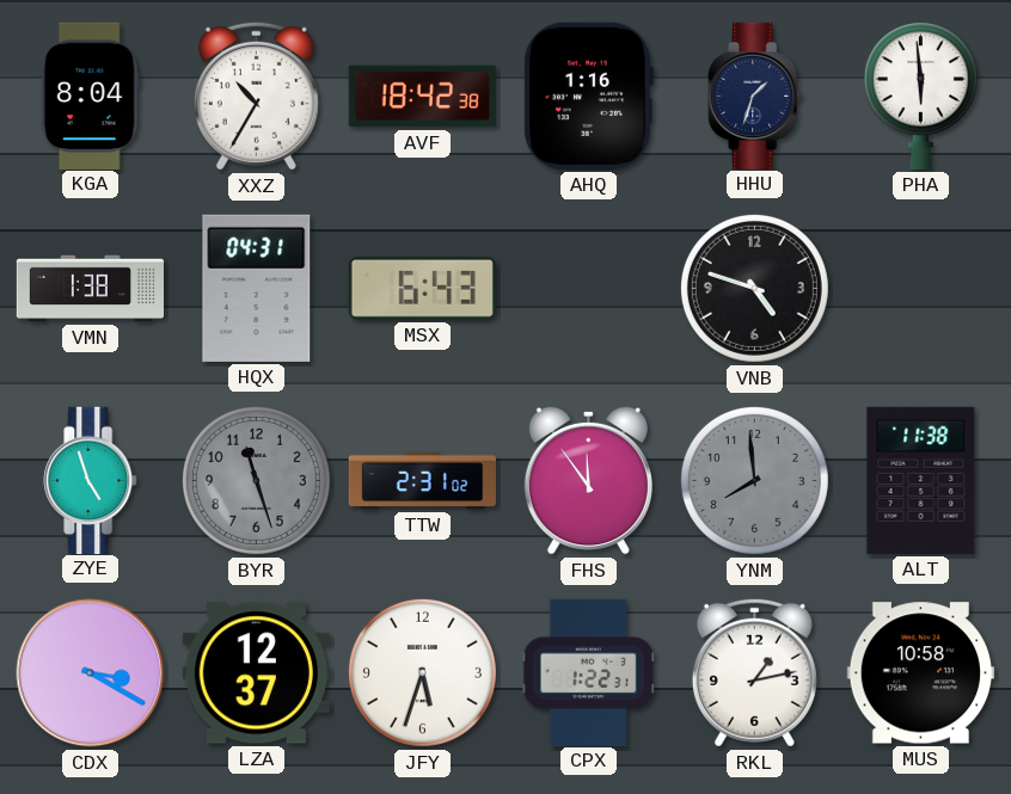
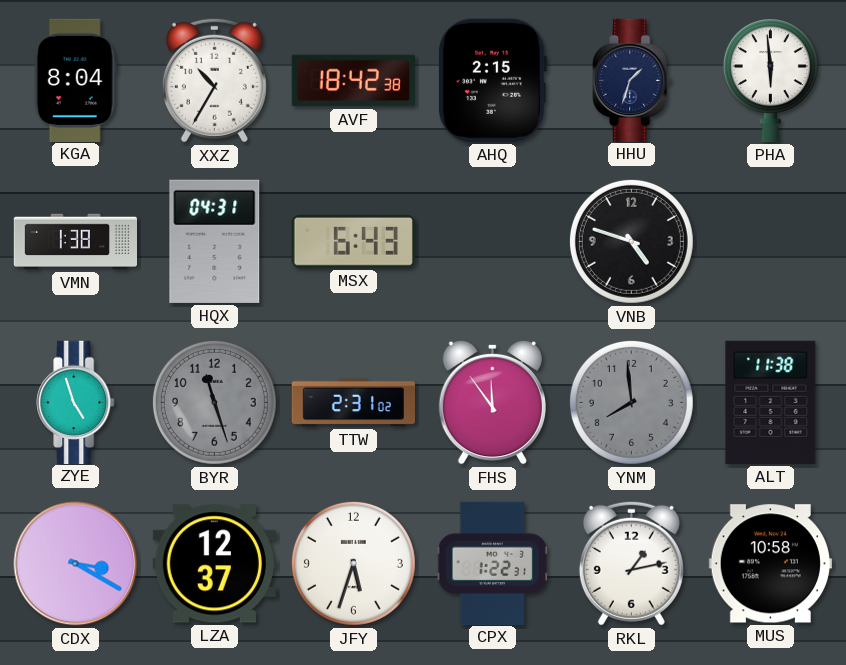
AHQ: 1:16 -> 2:15 (492, 80)
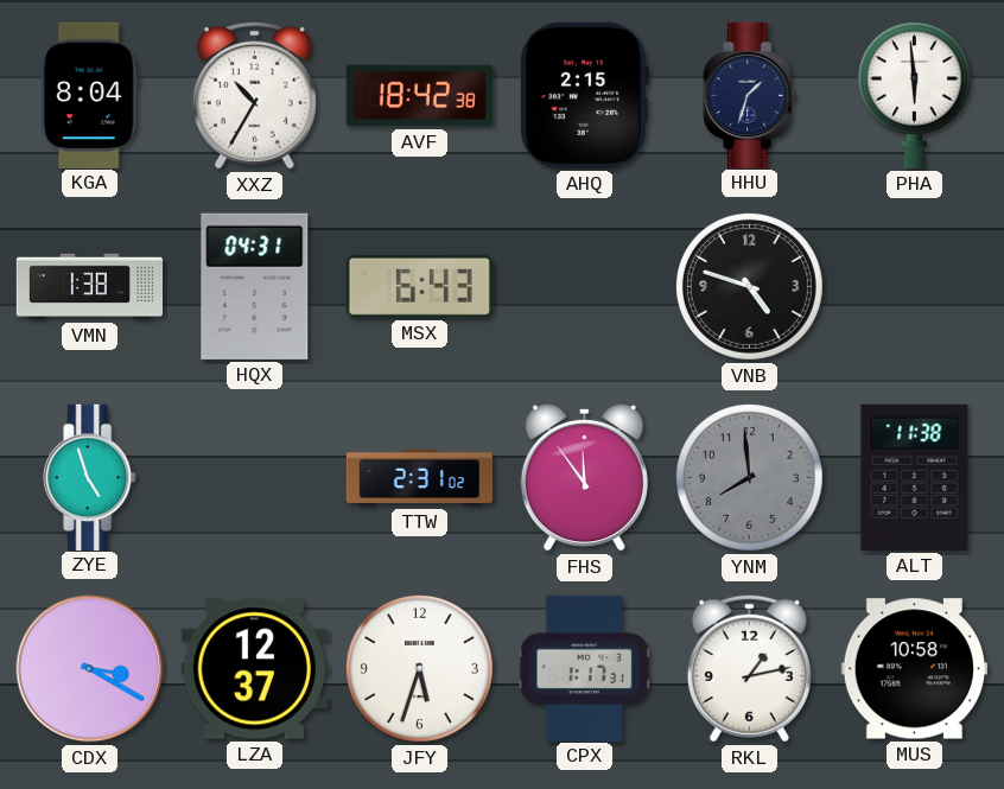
BYR: 11:27 -> none (214, 402)
CPX: 1:22 -> 1:17 (585, 668)
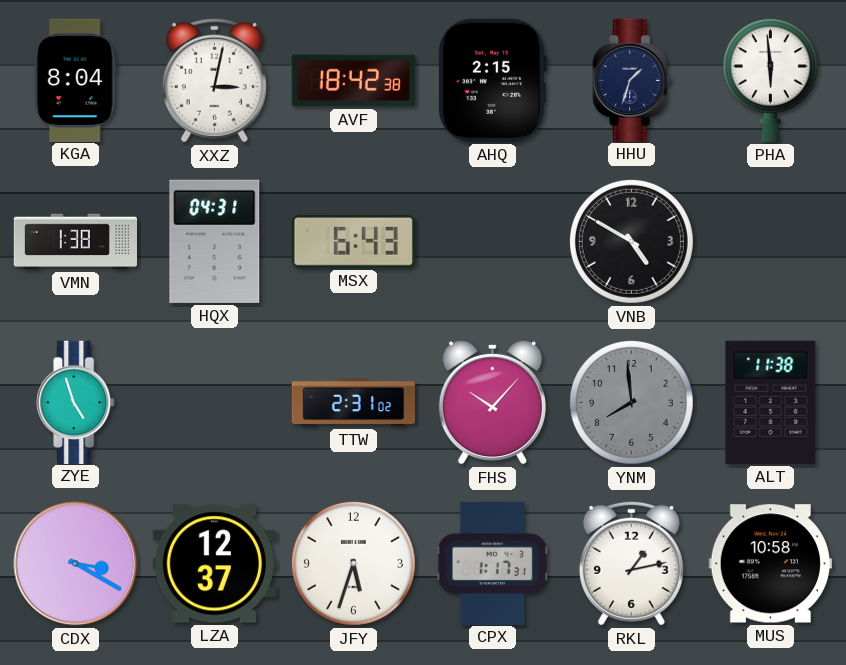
XXZ: 10:35 -> 3:02 (214, 80)
VNB: 4:48 -> 4:50 (631, 241)
FHS: 11:54 -> 10:07 (492, 402)
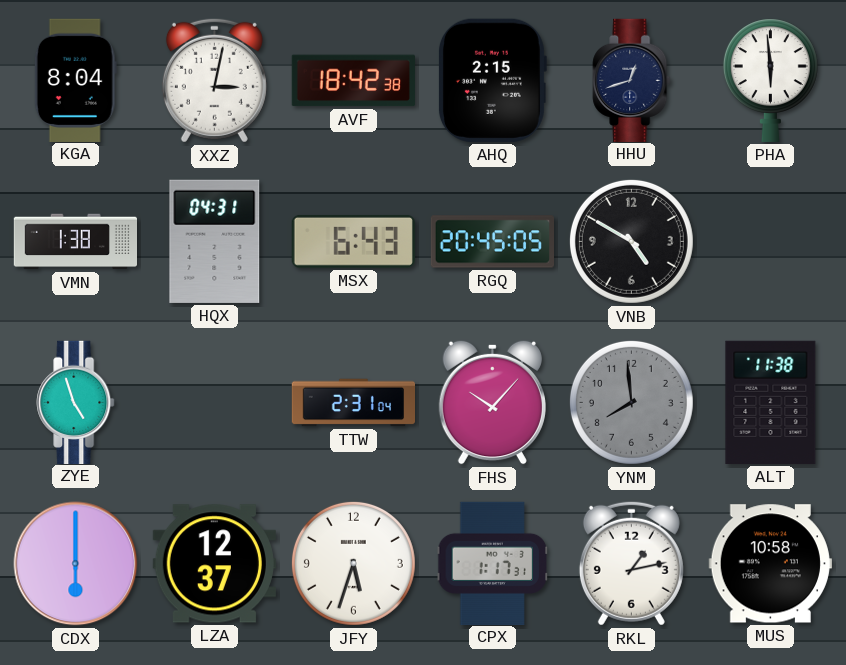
HHU: 1:33 -> 12:42 (632, 80)
RGQ: none -> 20:45 (492, 242)
TTW: 2:31:02 -> 2:31:04 (353, 403)
CDX: 3:20 -> 6:00 (76, 564)
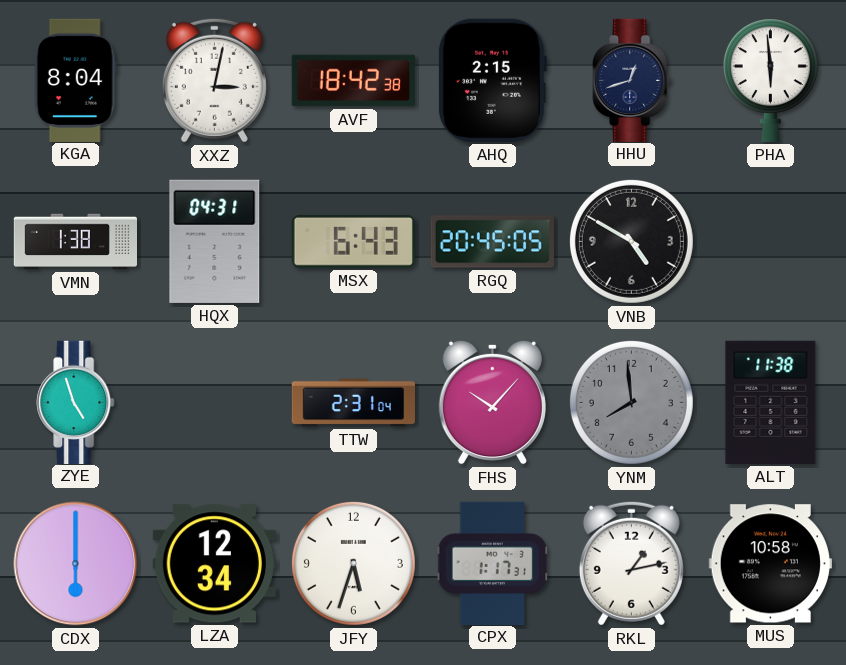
LZA: 12:37 -> 12:34 (214, 564)
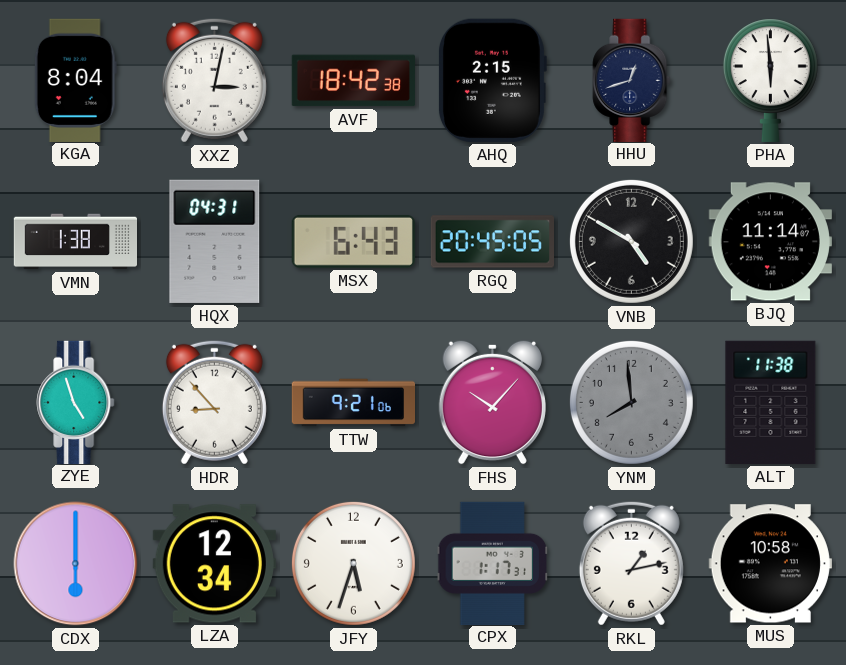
BJQ: none -> 11:14 (770, 242)
HDR: none -> 8:53 (214, 402)
TTW: 2:31 -> 9:21 (353, 403)
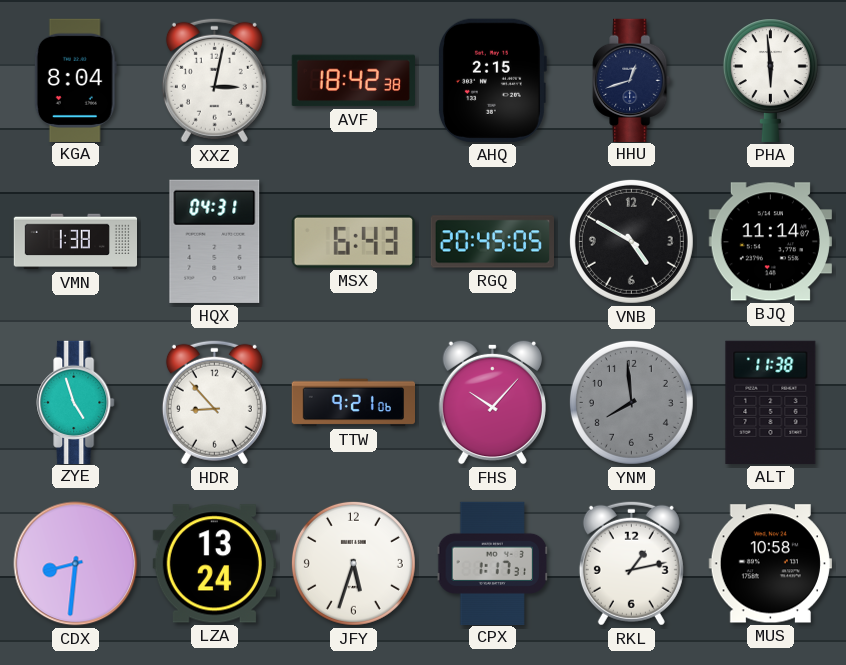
CDX: 6:00 -> 8:31 (76, 564)
LZA: 12:34 -> 13:24 (214, 564)
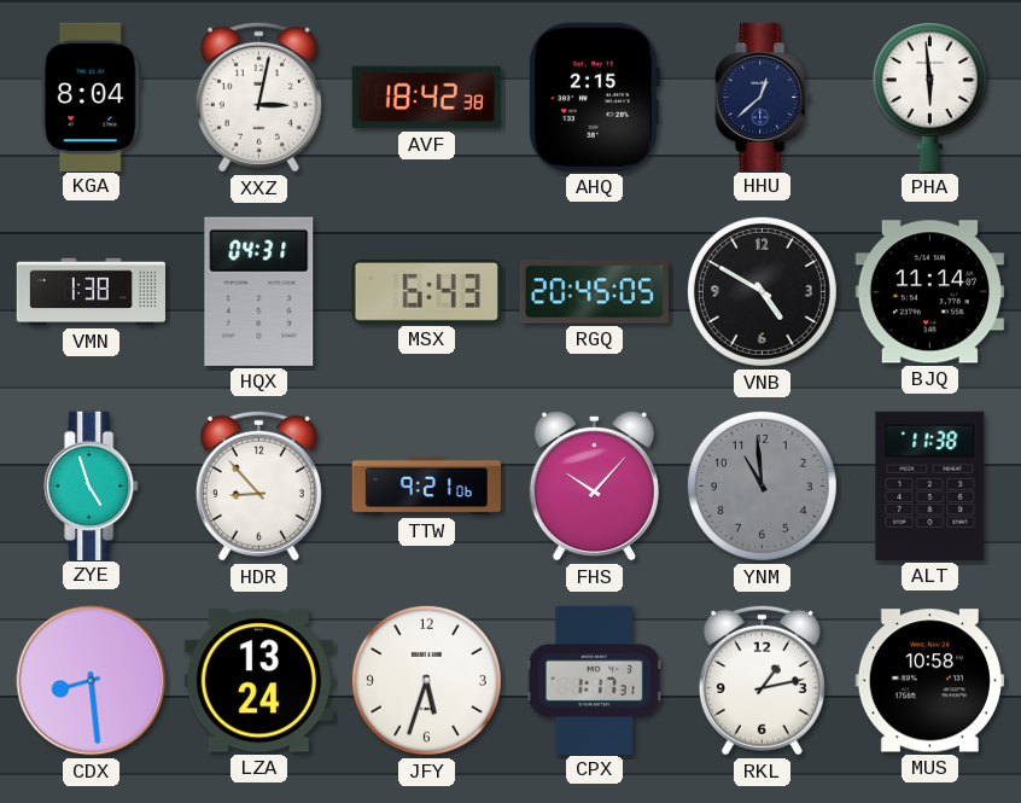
HHU: 12:42 -> 12:38 (763, 97)
YNM: 7:59 -> 10:59 (762, 485)
CDX: 8:31 -> 8:29 (92, 681)
